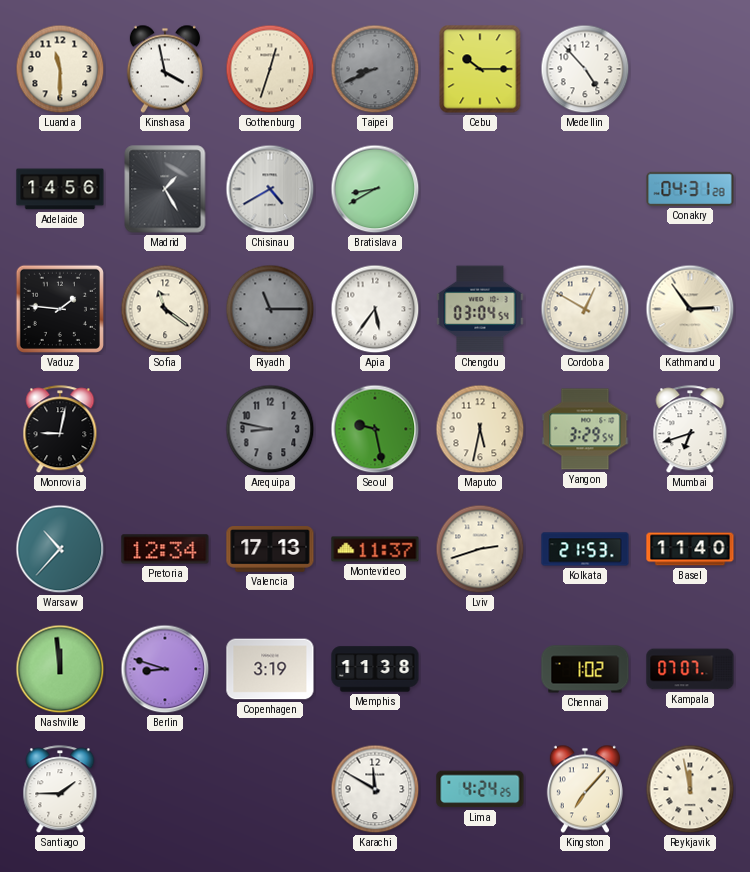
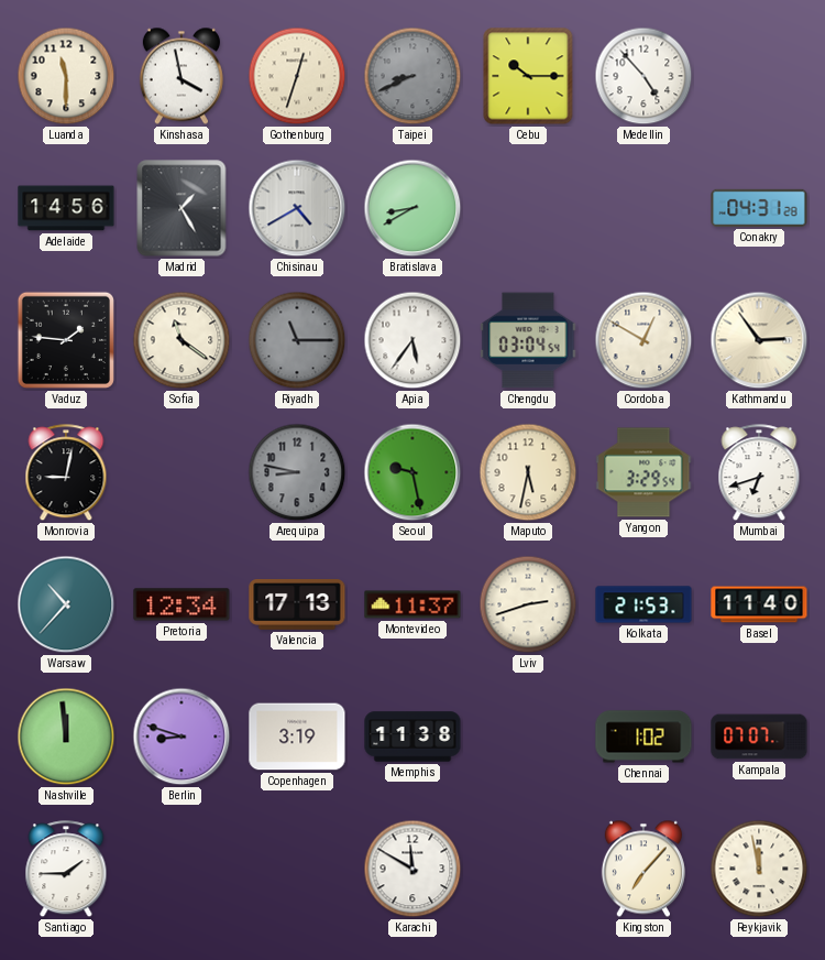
Lima: 4:24 -> none (480, 789)
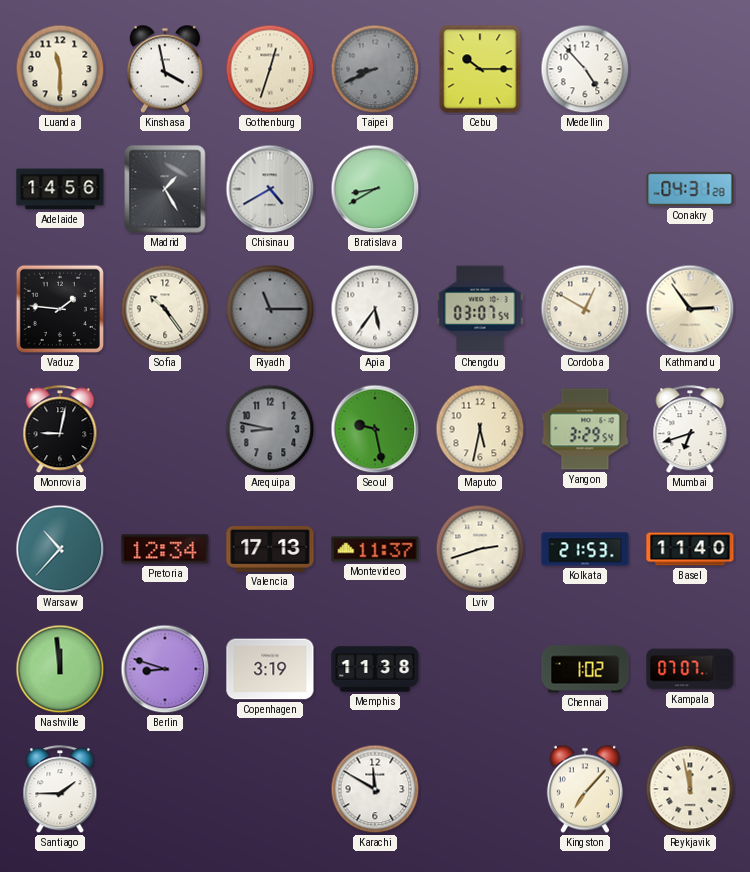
Sofia: 11:21 -> 10:24 (165, 309)
Chengdu: 03:04 -> 03:07 (480, 309)
